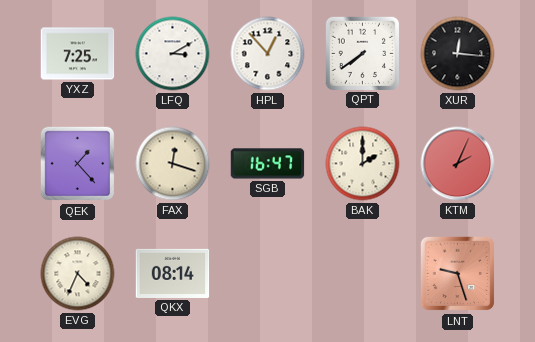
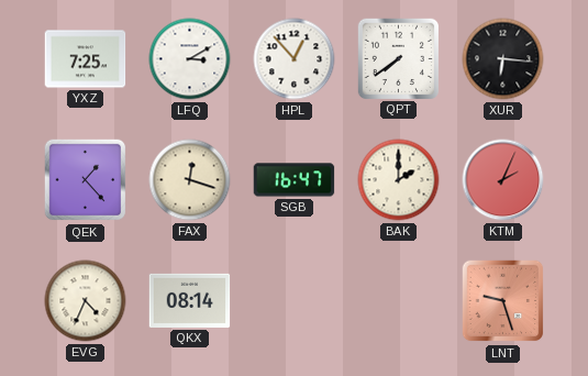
XUR: 12:16 -> 6:16 (503, 59)
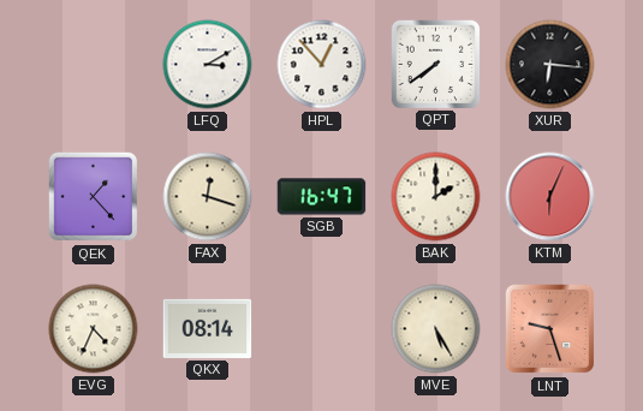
YXZ: 7:25 -> none (86, 59)
KTM: 2:04 -> 6:04 (550, 197)
MVE: none -> 5:25 (436, 329)
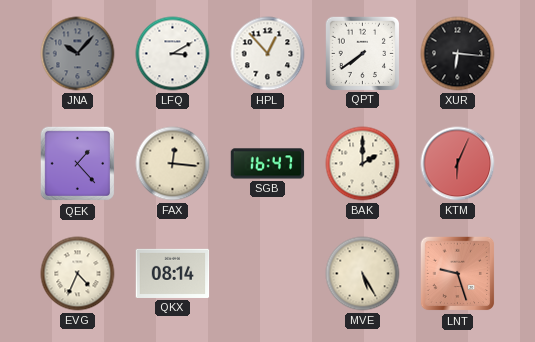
JNA: none -> 10:07 (78, 54)
FAX: 12:18 -> 12:16 (173, 164)
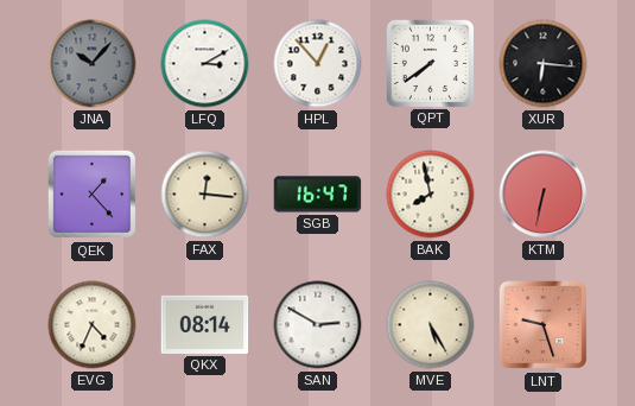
BAK: 2:00 -> 7:58 (431, 195)
KTM: 6:04 -> 6:32 (544, 195)
SAN: none -> 2:50 (318, 325)
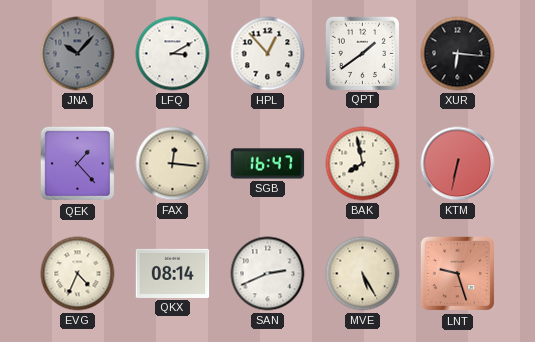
QPT: 7:39 -> 1:39 (362, 53)
SAN: 2:50 -> 2:41 (268, 274)
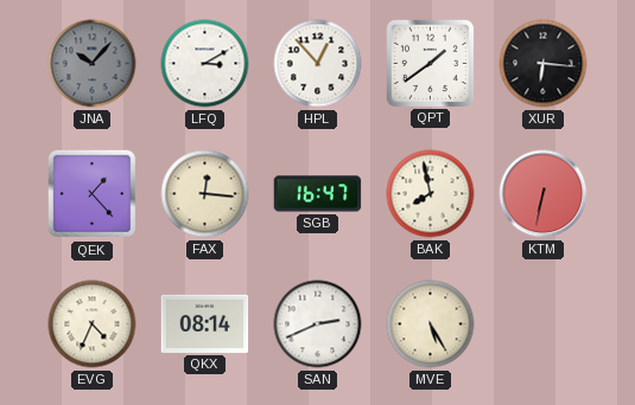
LNT: 9:27 -> none (458, 274)
